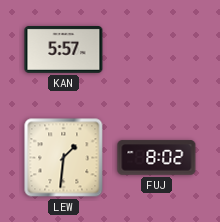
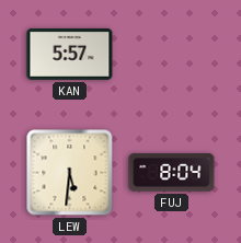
LEW: 1:31 -> 5:31 (70, 173)
FUJ: 8:02 -> 8:04 (172, 173)
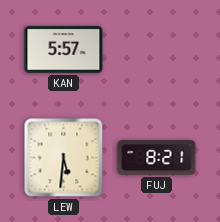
FUJ: 8:04 -> 8:21 (157, 158)
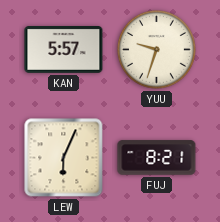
YUU: none -> 9:33 (156, 49)
LEW: 5:31 -> 6:04 (64, 158)
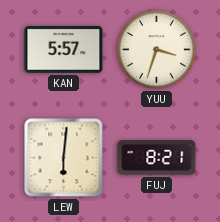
YUU: 9:33 -> 3:33 (156, 49)
LEW: 6:04 -> 6:01 (64, 158)
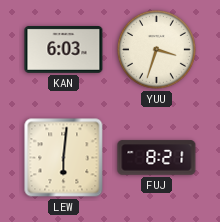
KAN: 5:57 -> 6:03 (64, 50)
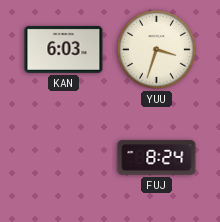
LEW: 6:01 -> none (64, 158)
FUJ: 8:21 -> 8:24 (157, 158)
